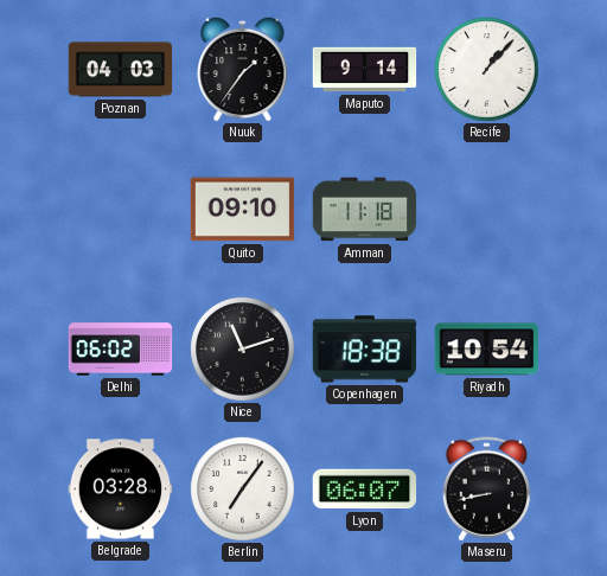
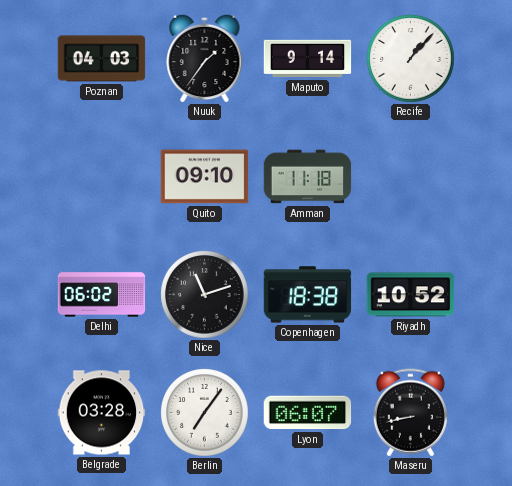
Riyadh: 10:54 -> 10:52 (411, 295)
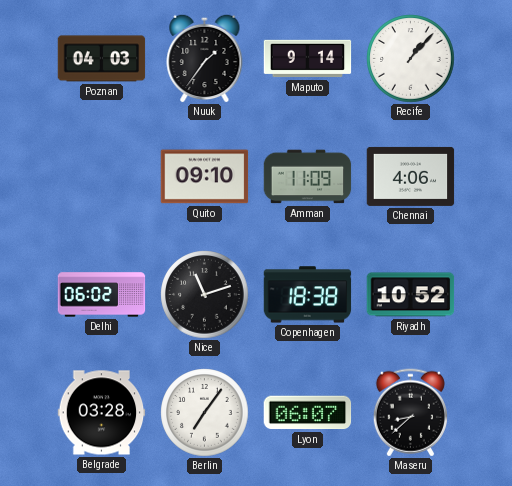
Amman: 11:18 -> 11:09 (308, 177)
Chennai: none -> 4:06 (411, 176)
Maseru: 8:43 -> 8:38 (410, 413)
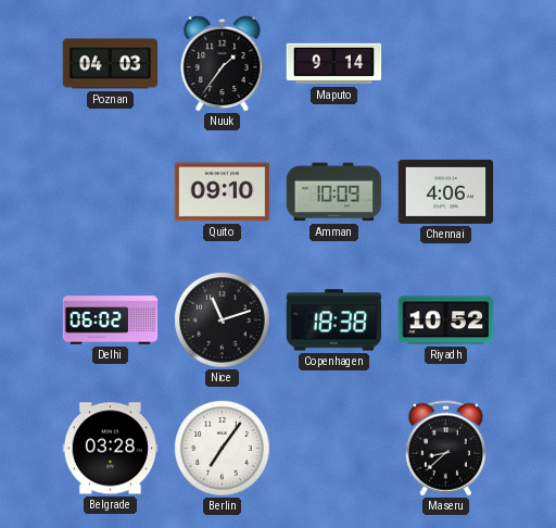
Recife: 1:07 -> none (411, 59)
Amman: 11:09 -> 10:09 (334, 192)
Lyon: 06:07 -> none (308, 413)
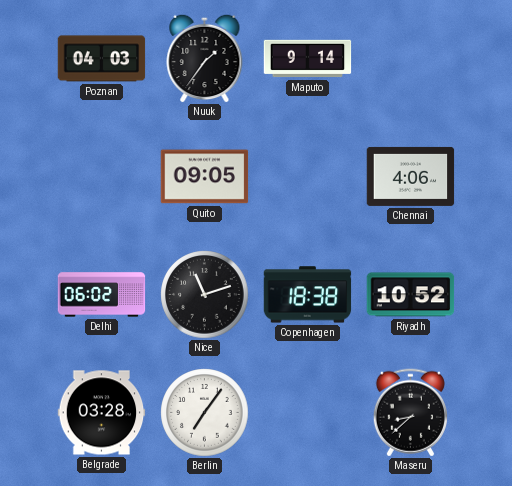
Quito: 09:10 -> 09:05 (205, 177)
Amman: 10:09 -> none (334, 192)
